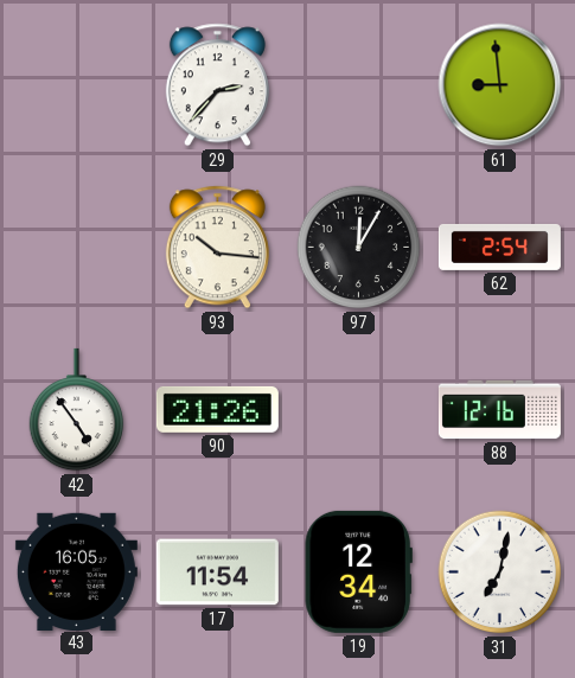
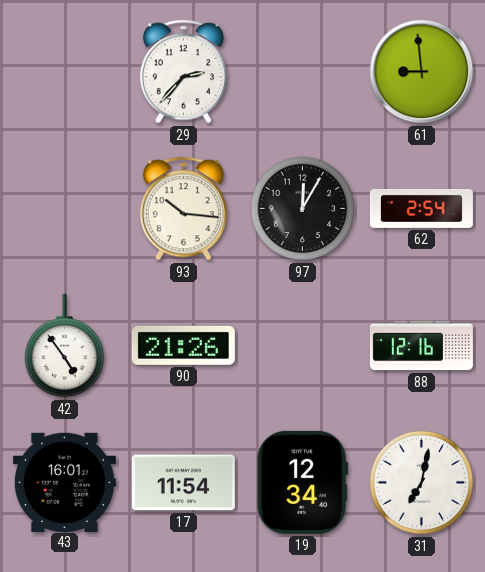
43: 16:05 -> 16:01 (64, 482)
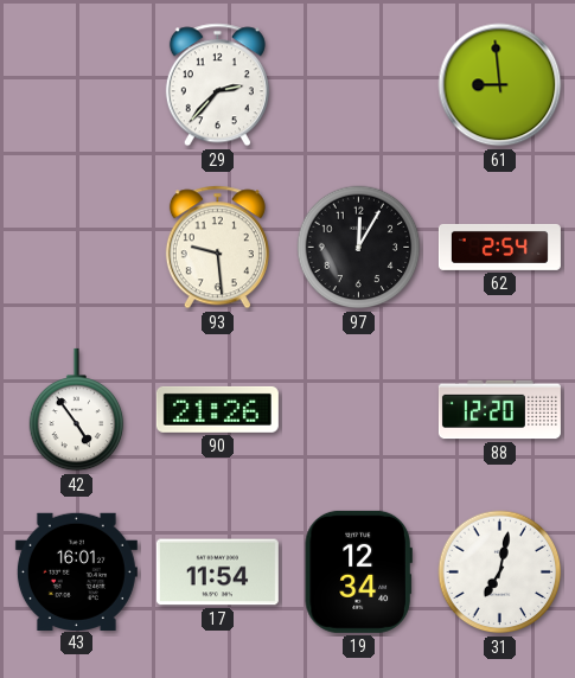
93: 10:16 -> 9:29 (217, 248)
88: 12:16 -> 12:20 (499, 410)
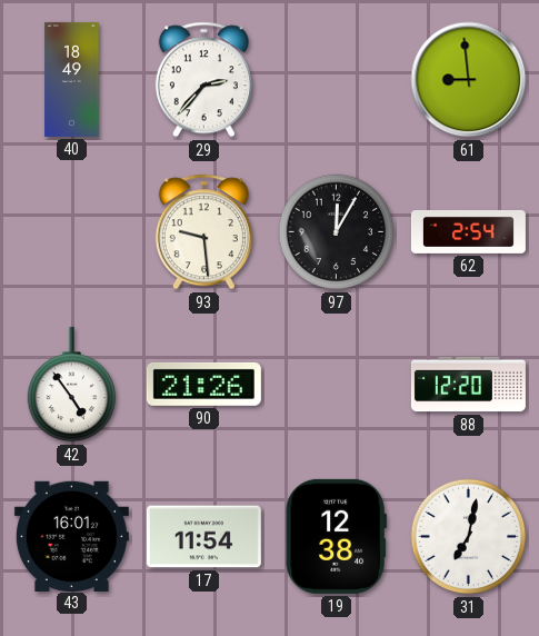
40: none -> 18:49 (72, 79)
19: 12:34 -> 12:38 (336, 536)
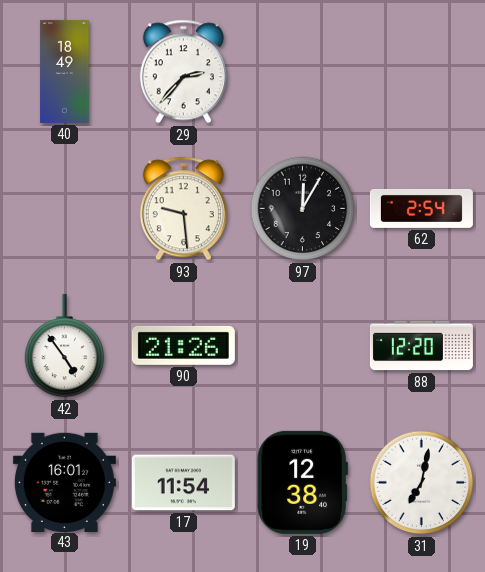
61: 8:59 -> none (469, 80)
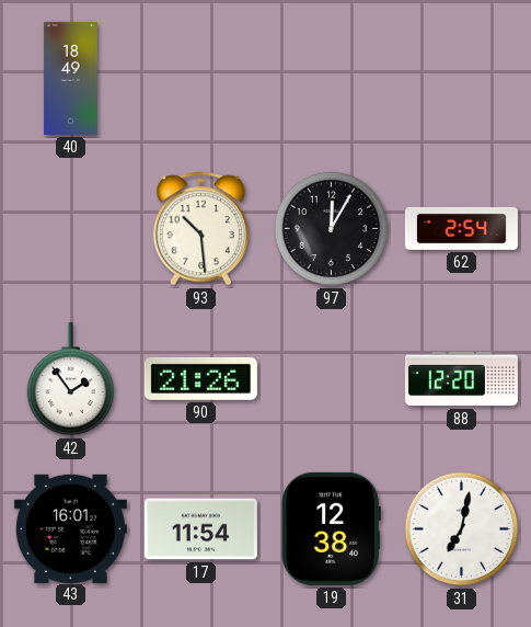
29: 2:37 -> none (183, 72)
93: 9:29 -> 10:29 (200, 229)
42: 4:54 -> 1:54 (71, 379)
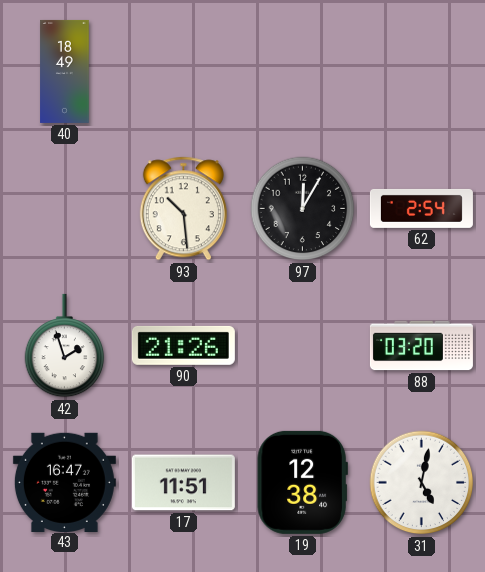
42: 1:54 -> 1:57 (65, 346)
88: 12:20 -> 03:20 (421, 346)
43: 16:01 -> 16:47 (64, 482)
17: 11:54 -> 11:51 (183, 483)
31: 7:02 -> 5:02 (422, 483)
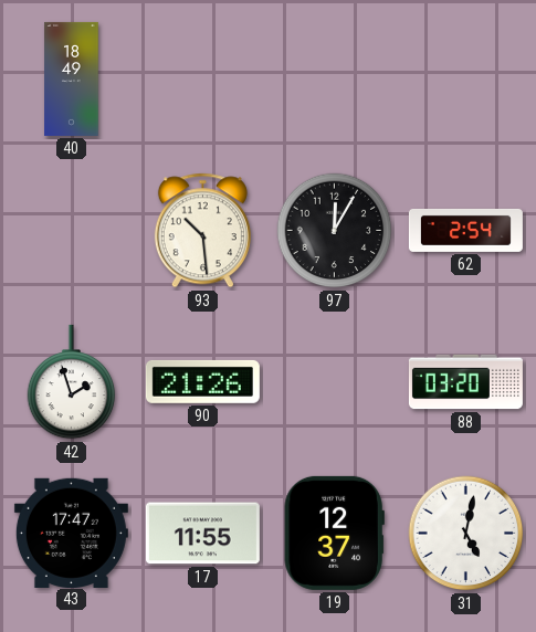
43: 16:47 -> 17:47 (71, 533)
17: 11:51 -> 11:55 (202, 534)
19: 12:38 -> 12:37 (334, 533)
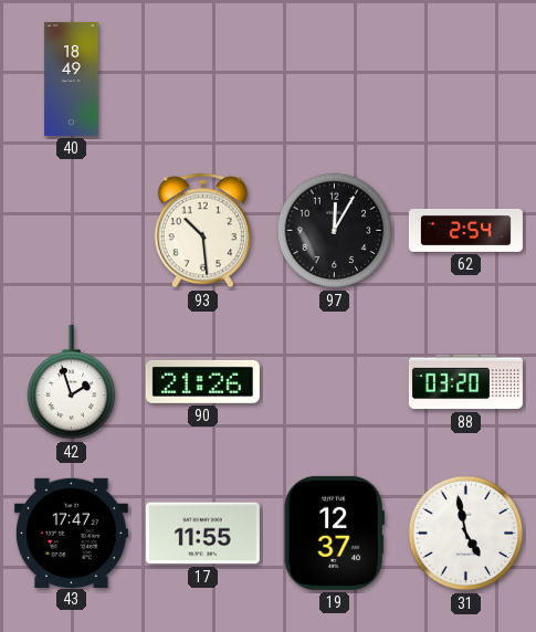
31: 5:02 -> 4:58 (466, 534)
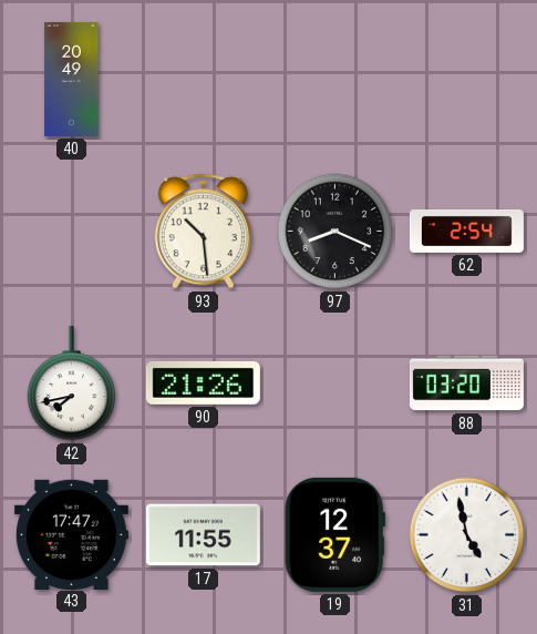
40: 18:49 -> 20:49 (72, 79)
97: 12:05 -> 8:19 (335, 232)
42: 1:57 -> 7:43 (72, 384)
